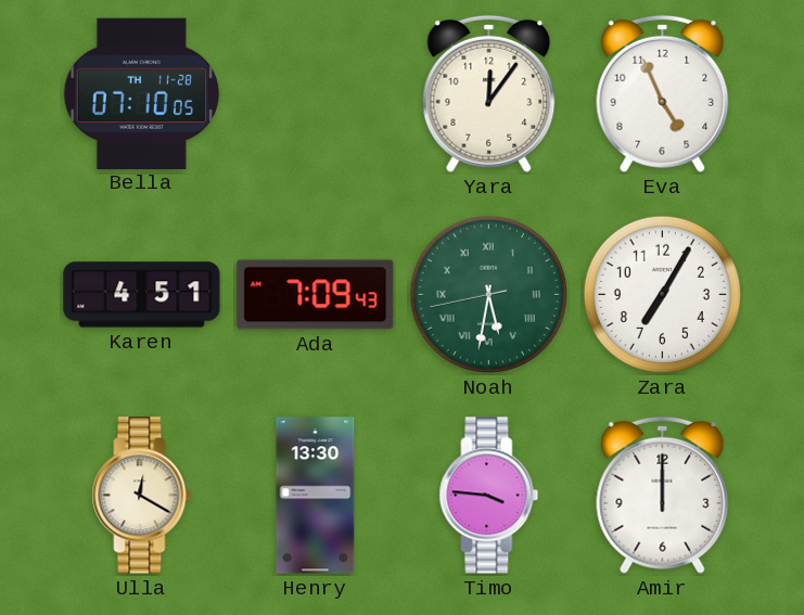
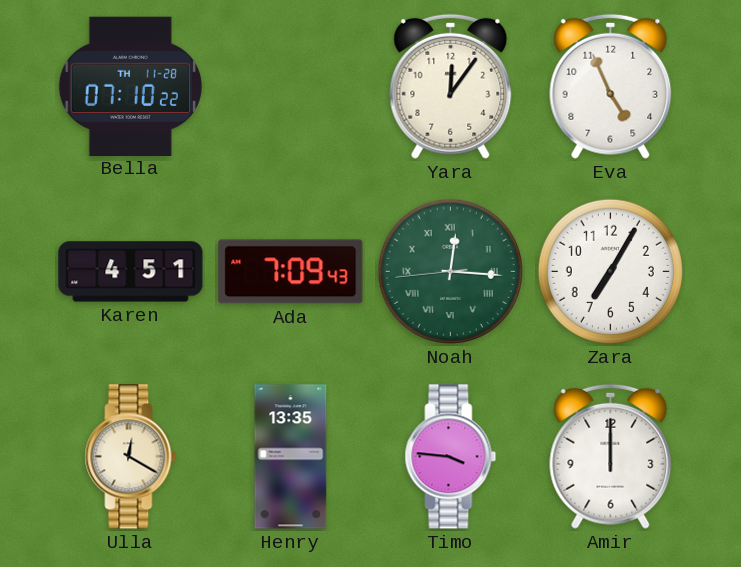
Bella: 07:10:05 -> 07:10:22 (130, 86)
Noah: 5:31 -> 12:15 (450, 271)
Henry: 13:30 -> 13:35 (291, 457)
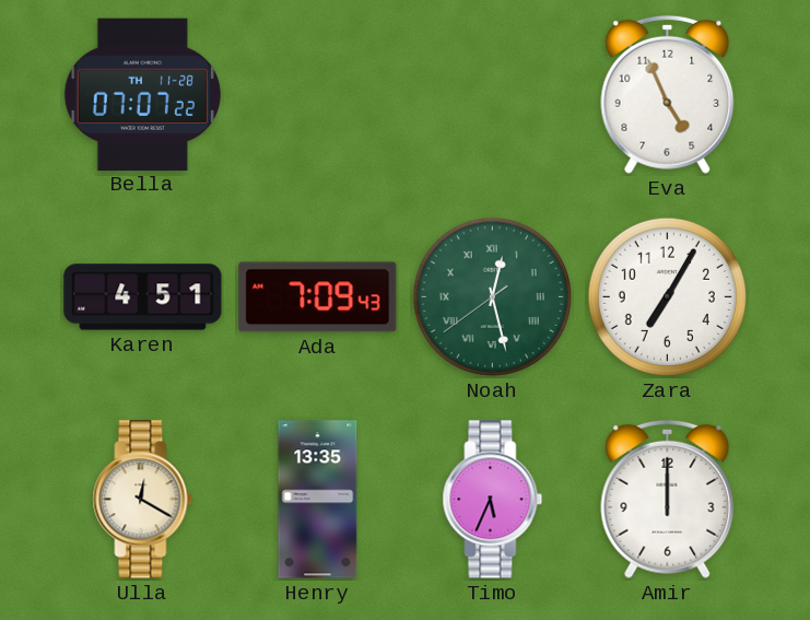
Bella: 07:10 -> 07:07 (142, 94)
Yara: 12:06 -> none (451, 86)
Noah: 12:15 -> 12:27 (492, 296)
Timo: 3:46 -> 5:34 (493, 500)
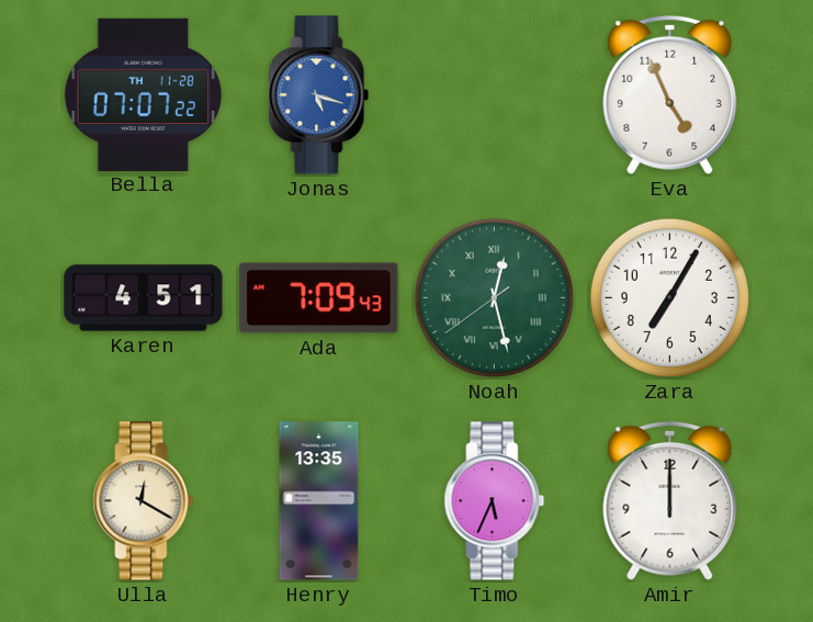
Jonas: none -> 5:18 (319, 95)
